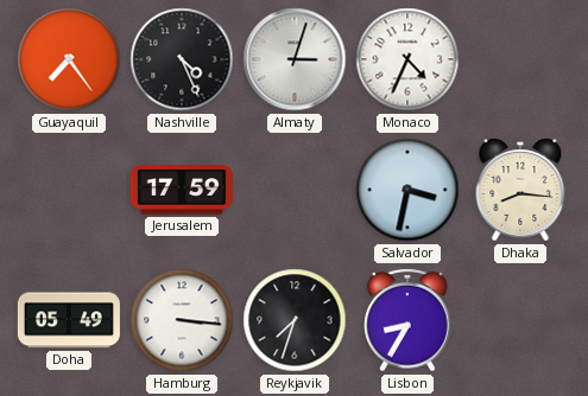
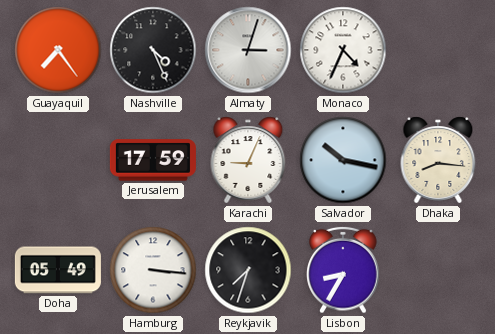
Karachi: none -> 9:04 (248, 160)
Salvador: 3:32 -> 10:17 (343, 160)
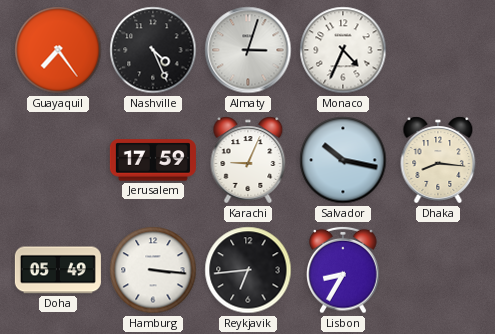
Reykjavik: 7:33 -> 6:44 (248, 270)
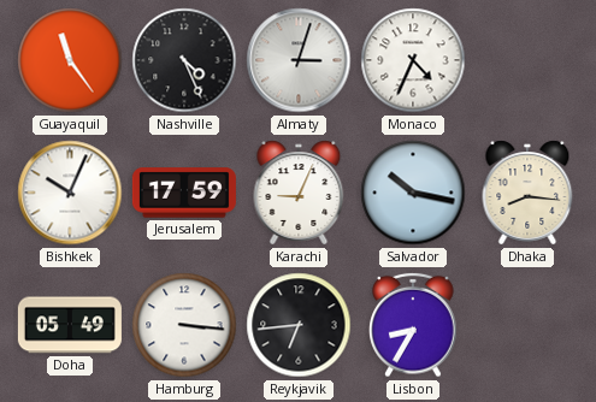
Guayaquil: 7:24 -> 11:24 (70, 60)
Bishkek: none -> 10:04 (70, 193)
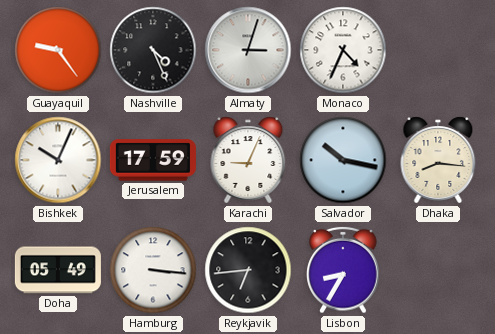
Guayaquil: 11:24 -> 9:24 (58, 50)
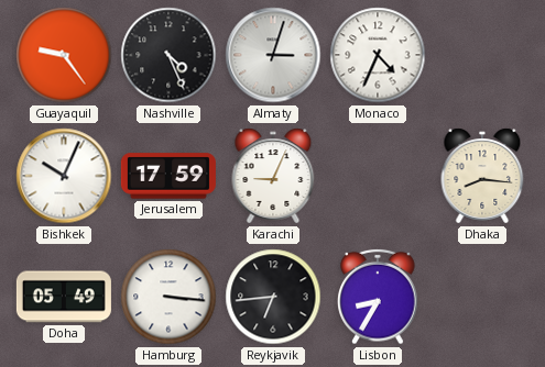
Salvador: 10:17 -> none (343, 160)
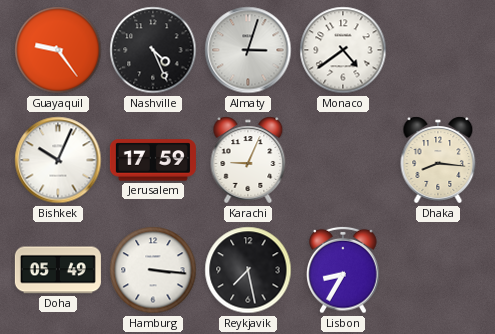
Monaco: 4:34 -> 4:39 (343, 50)
Reykjavik: 6:44 -> 7:28 (248, 270)
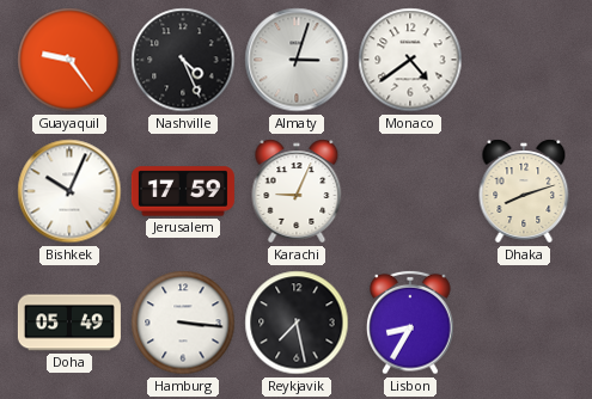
Dhaka: 8:16 -> 8:12 (524, 191)
